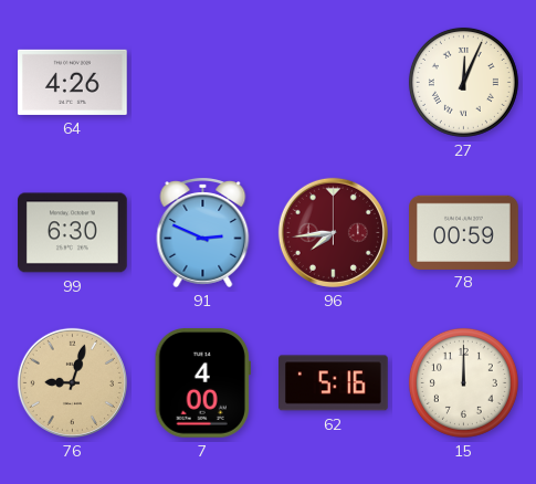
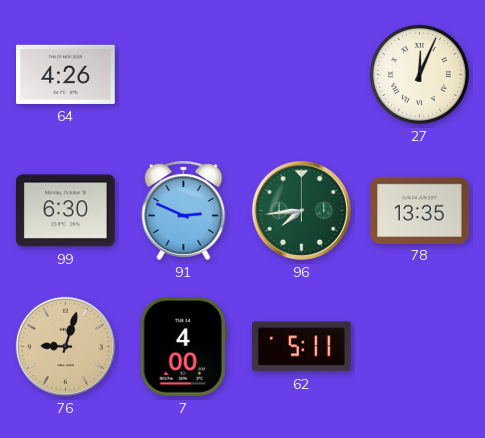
96 dial: burgundy -> green (301, 210)
78: 00:59 -> 13:35 (420, 210)
62: 5:16 -> 5:11 (302, 347)
15: 12:00 -> none (463, 382)
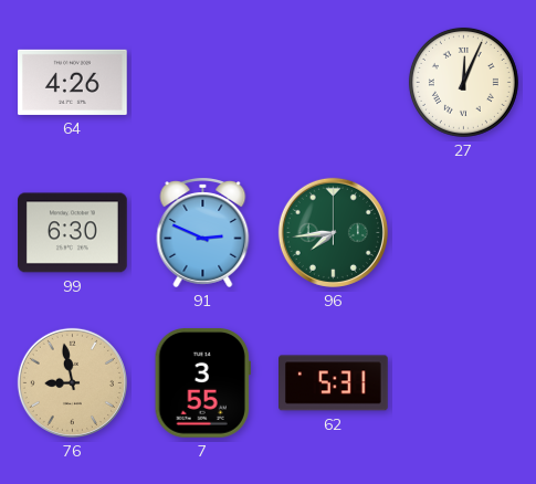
78: 13:35 -> none (420, 210)
76: 9:03 -> 8:58 (72, 382)
7: 4:00 -> 3:55 (202, 383)
62: 5:11 -> 5:31 (334, 383)
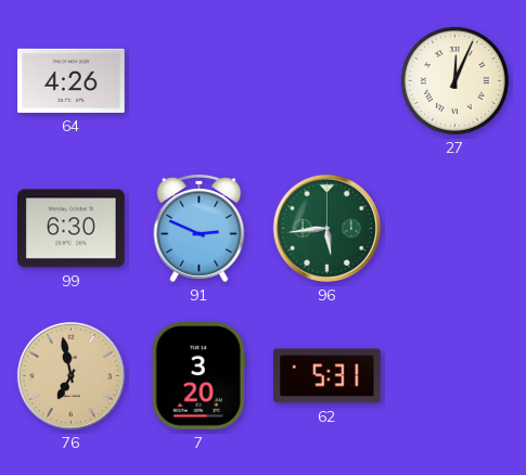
96: 7:44 -> 5:44 (326, 228)
76: 8:58 -> 6:58 (70, 375)
7: 3:55 -> 3:20 (198, 376)
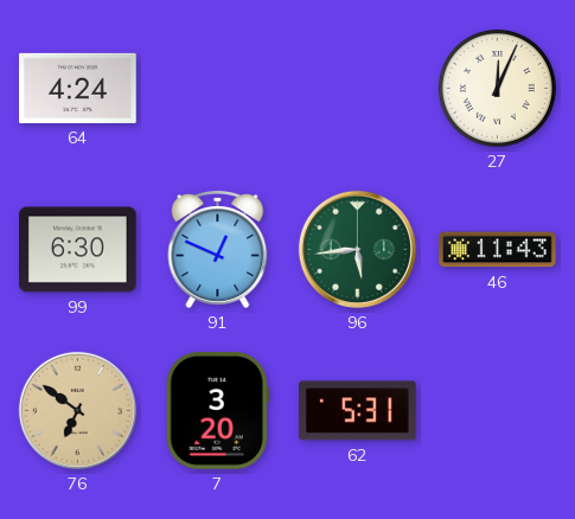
64: 4:26 -> 4:24 (78, 88)
91: 2:49 -> 12:49 (218, 250)
46: none -> 11:43 (498, 250)
76: 6:58 -> 6:51 (77, 410)
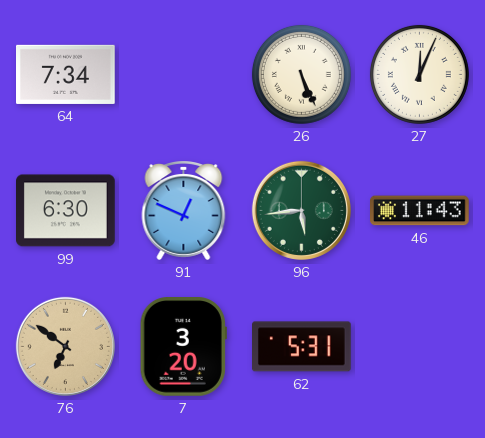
64: 4:24 -> 7:34 (66, 74)
26: none -> 5:26 (301, 74)
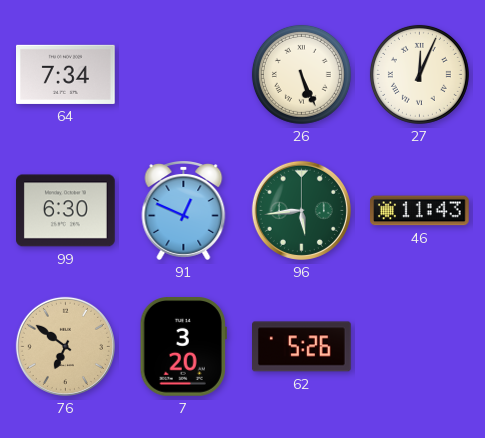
62: 5:31 -> 5:26 (302, 347)
